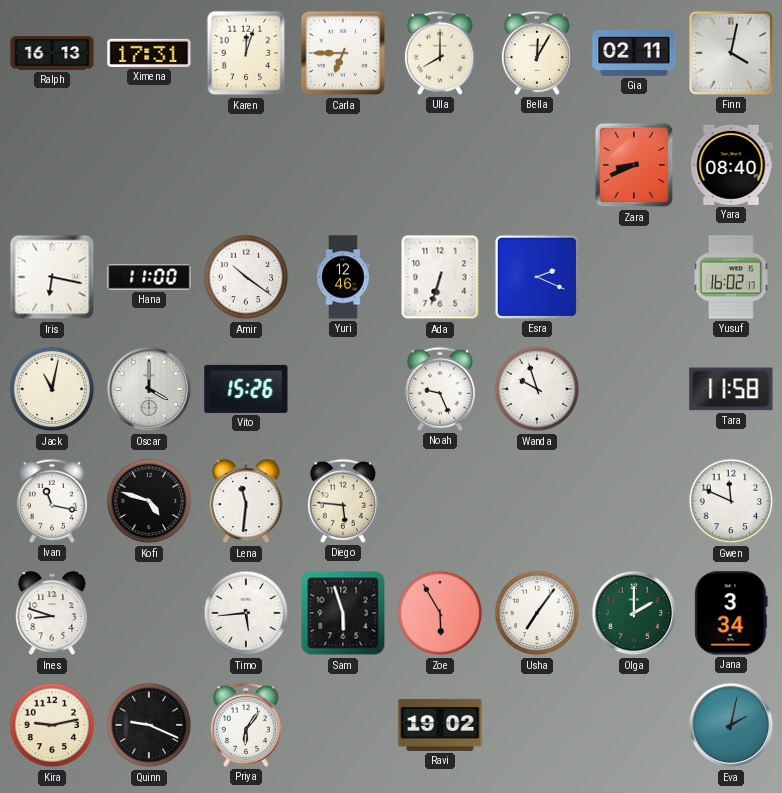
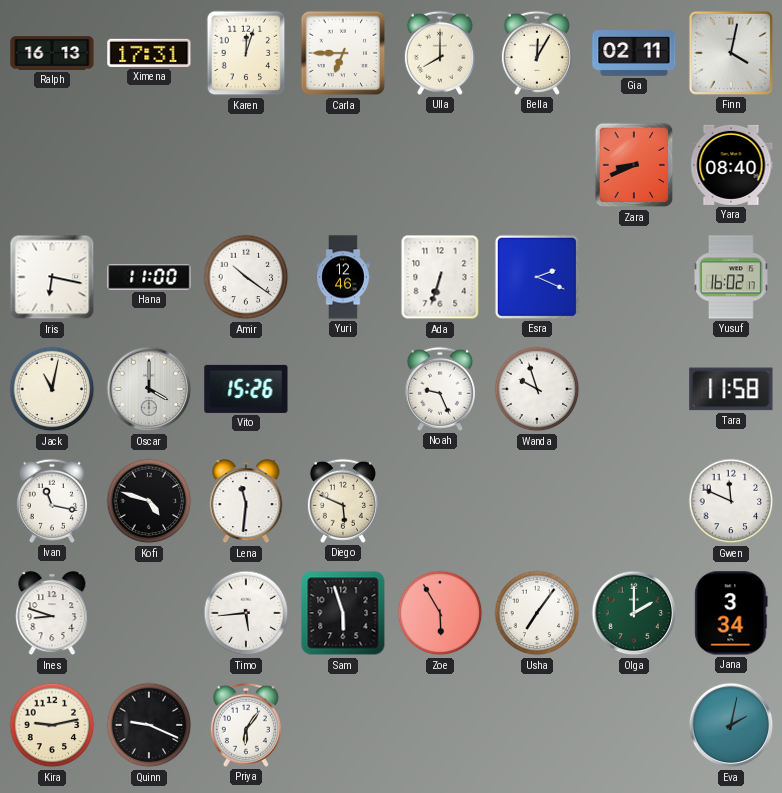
Diego: 5:46 -> 5:49 (343, 501)
Ravi: 19:02 -> none (440, 725)
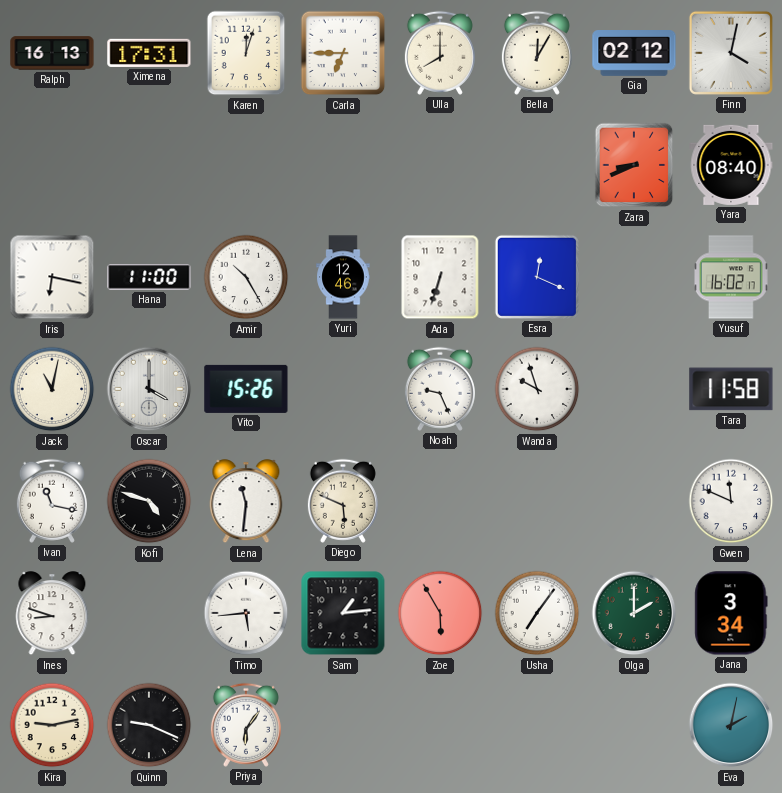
Gia: 02:11 -> 02:12 (634, 54)
Amir: 10:21 -> 10:25 (246, 277)
Esra: 2:19 -> 12:19 (537, 277)
Sam: 5:57 -> 1:14 (343, 613)
